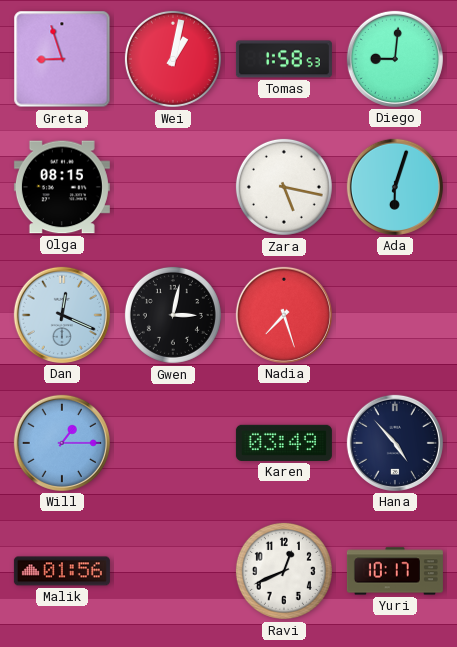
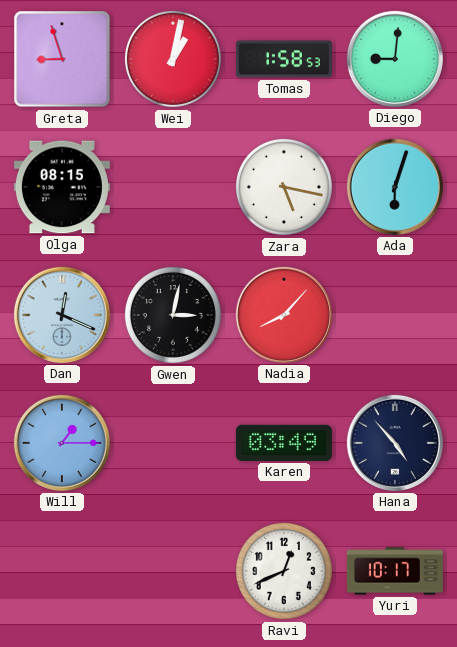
Nadia: 7:27 -> 8:07 (284, 315)
Malik: 01:56 -> none (62, 571)
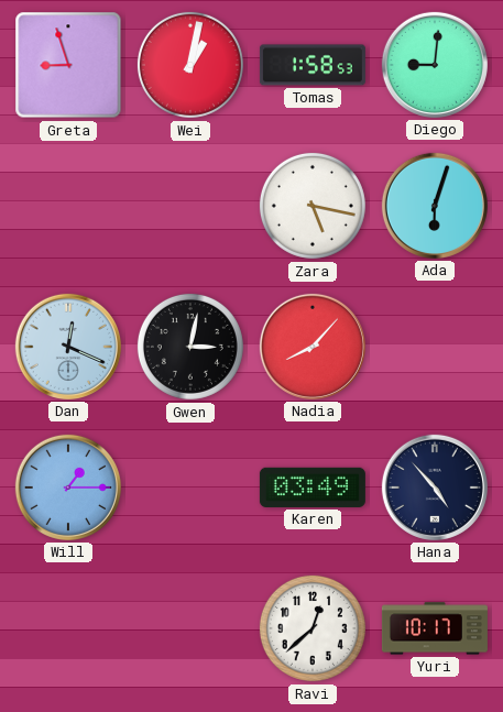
Olga: 08:15 -> none (62, 187)
Ravi: 12:41 -> 12:38 (313, 628)
